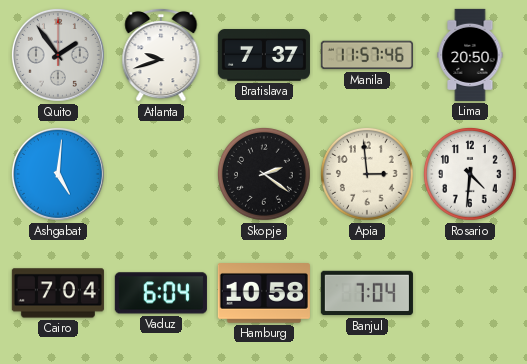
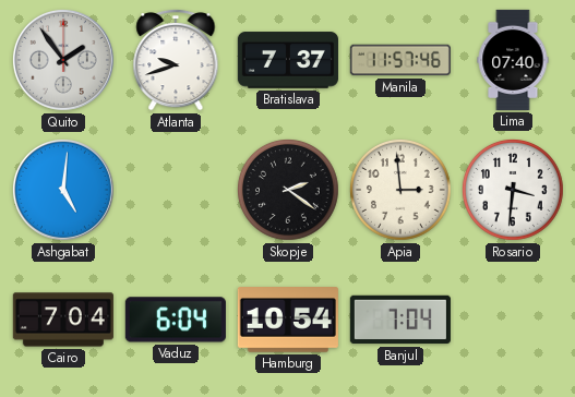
Lima: 20:50 -> 07:40 (513, 60)
Rosario: 4:31 -> 3:31 (513, 190)
Hamburg: 10:58 -> 10:54 (288, 321)
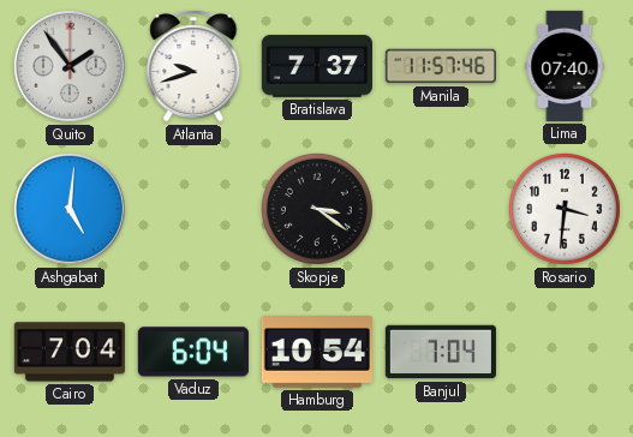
Skopje: 2:21 -> 3:21 (317, 209)
Apia: 2:59 -> none (400, 190)
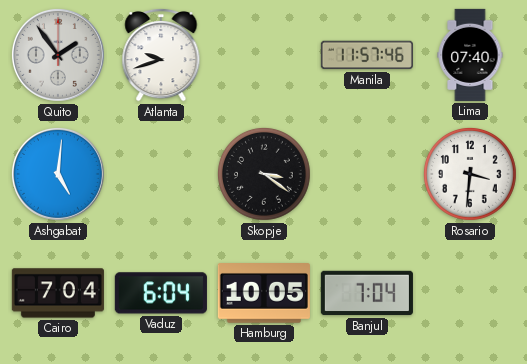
Bratislava: 7:37 -> none (317, 66)
Hamburg: 10:54 -> 10:05 (264, 294)
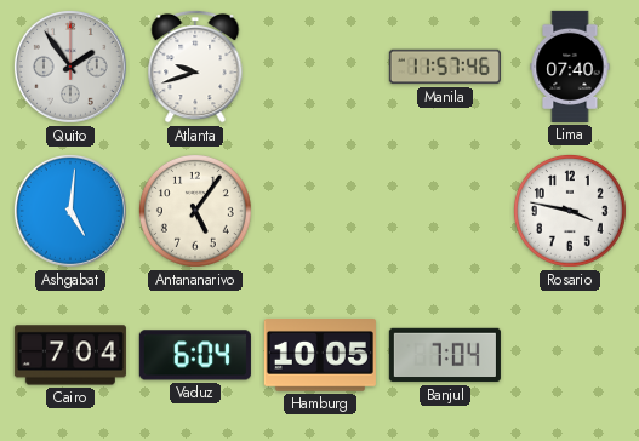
Antananarivo: none -> 5:06 (195, 211)
Skopje: 3:21 -> none (264, 174)
Rosario: 3:31 -> 3:47 (570, 211)
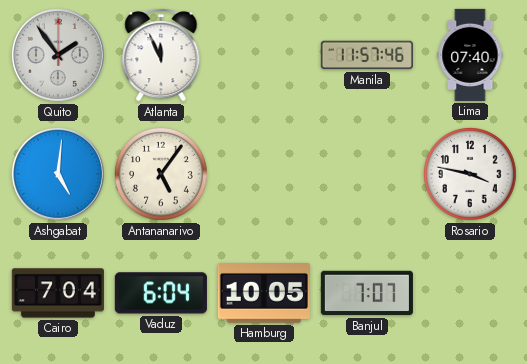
Atlanta: 9:42 -> 11:56 (161, 55)
Banjul: 7:04 -> 7:07 (367, 293)
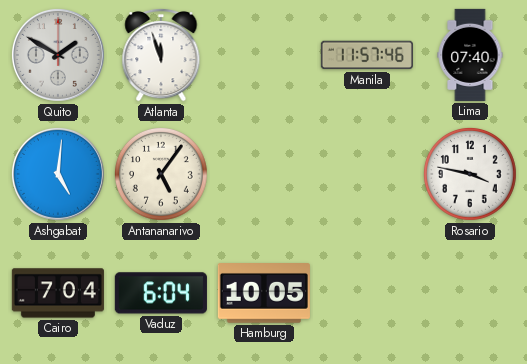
Quito: 1:54 -> 1:50 (58, 55)
Atlanta: 11:56 -> 11:57 (161, 55)
Banjul: 7:07 -> none (367, 293)
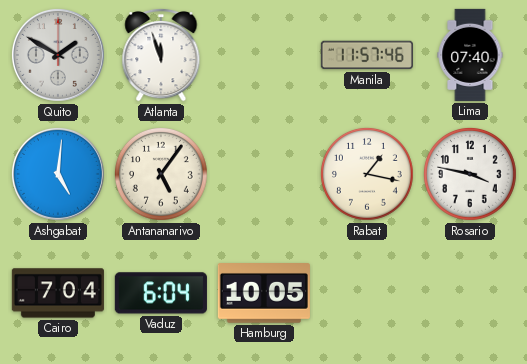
Rabat: none -> 1:17 (367, 174)
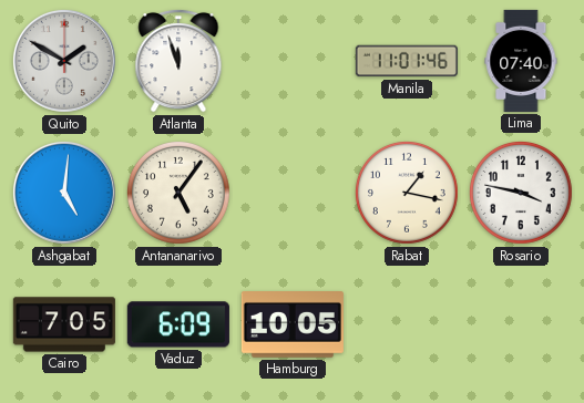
Manila: 11:57 -> 11:01 (407, 61)
Cairo: 7:04 -> 7:05 (64, 324)
Vaduz: 6:04 -> 6:09 (178, 324)
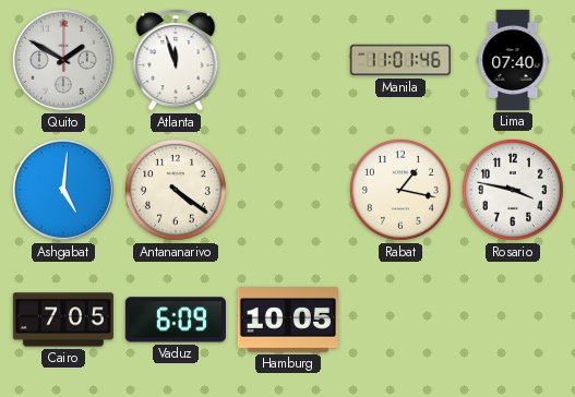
Antananarivo: 5:06 -> 4:21 (176, 190)
